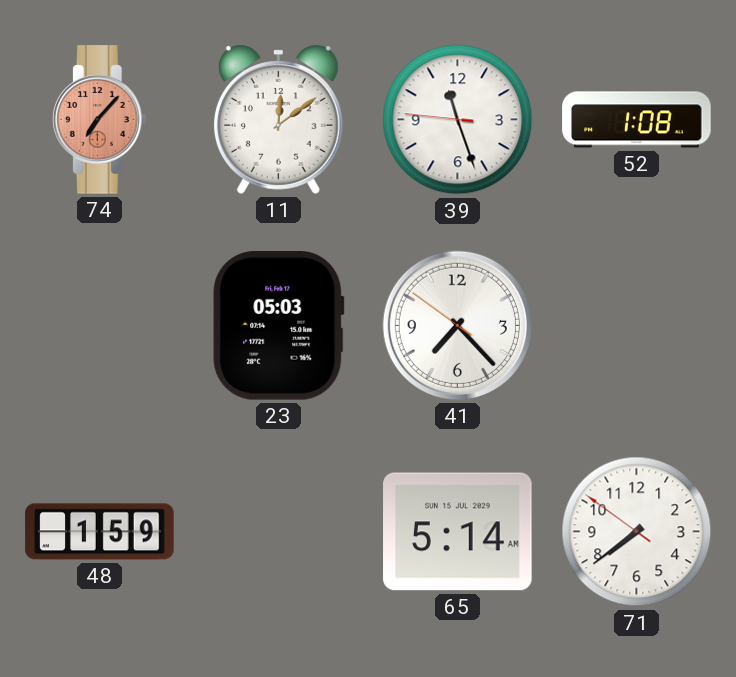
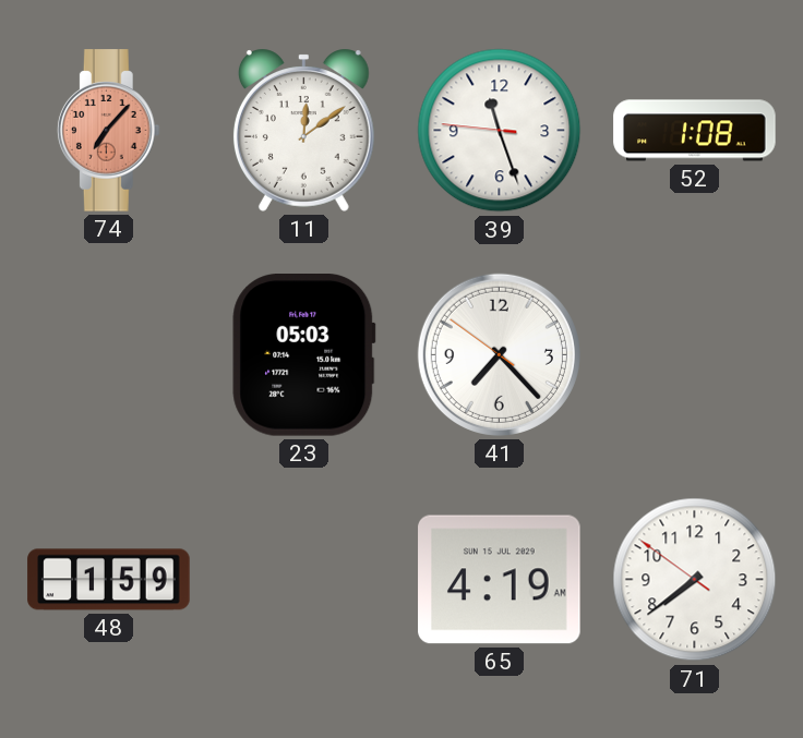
65: 5:14 -> 4:19 (500, 580)
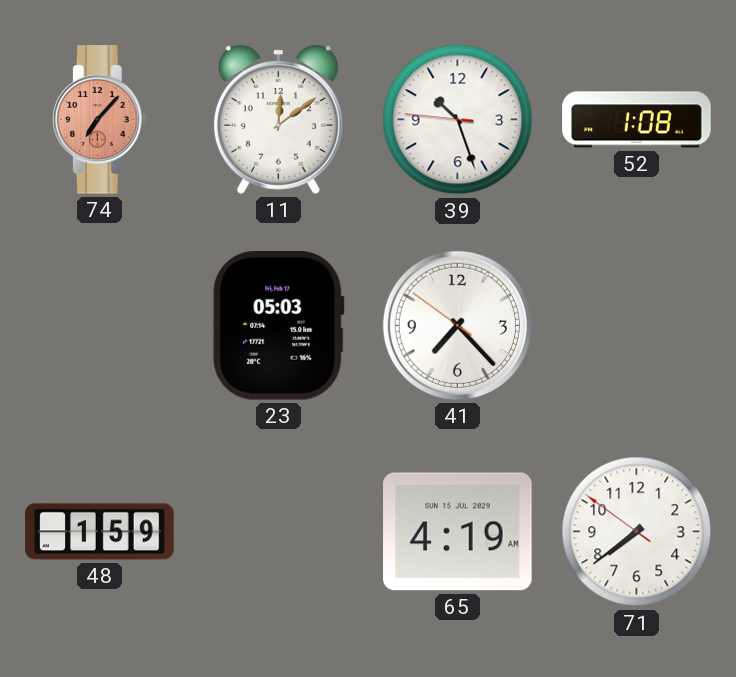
39: 11:26 -> 10:26 (458, 120)
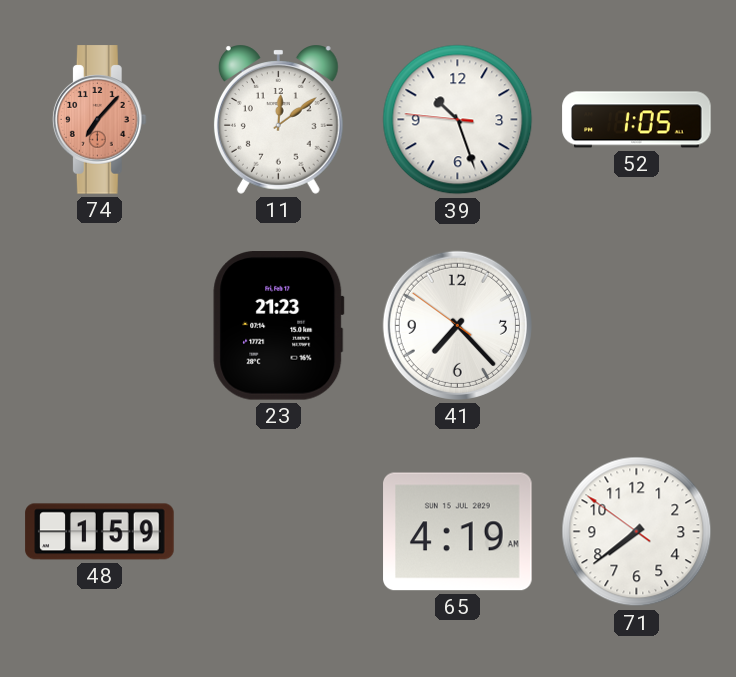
52: 1:08 -> 1:05 (637, 120)
23: 05:03 -> 21:23 (279, 326)
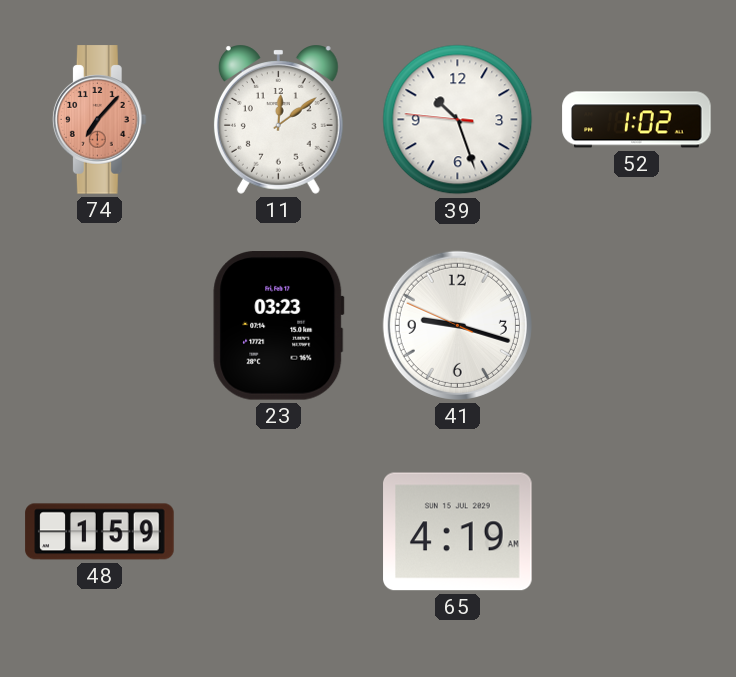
52: 1:05 -> 1:02 (637, 120)
23: 21:23 -> 03:23 (279, 326)
41: 7:22 -> 9:17 (457, 325)
71: 7:38 -> none (637, 532)
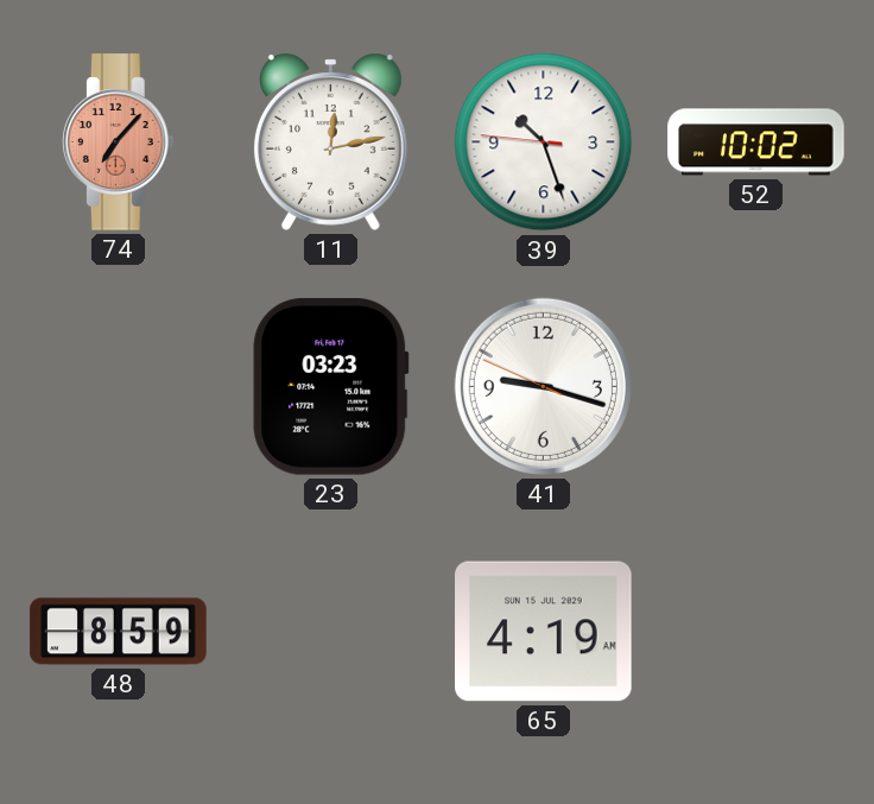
11: 12:09 -> 12:13 (330, 141)
52: 1:02 -> 10:02 (756, 143)
48: 1:59 -> 8:59 (119, 632)
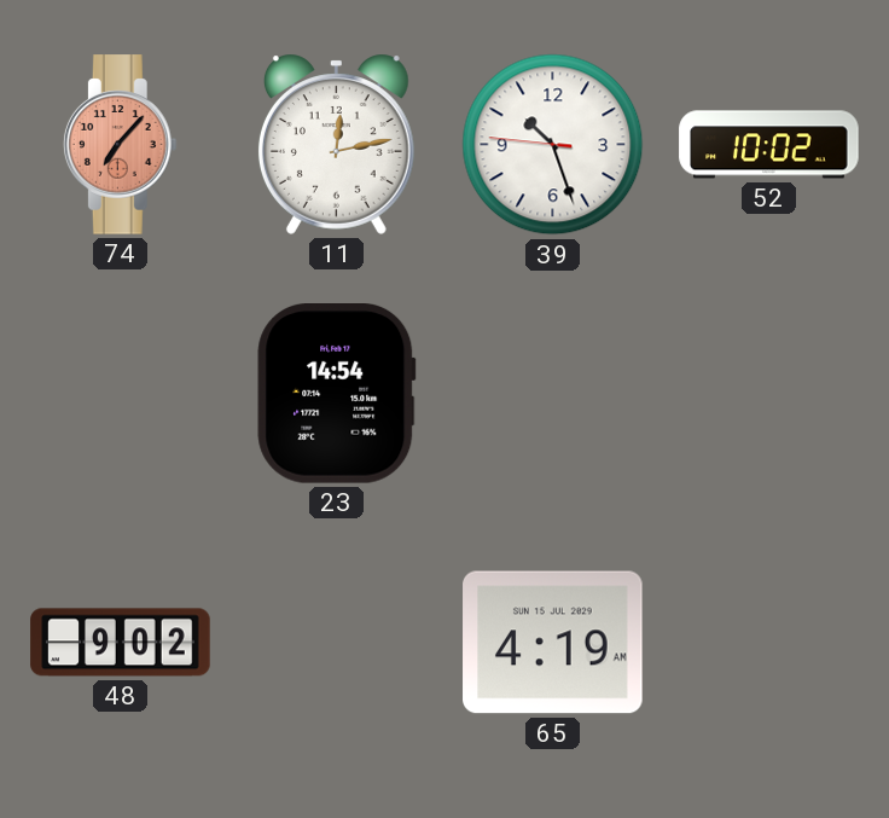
23: 03:23 -> 14:54 (337, 394)
41: 9:17 -> none (543, 386)
48: 8:59 -> 9:02 (121, 643)
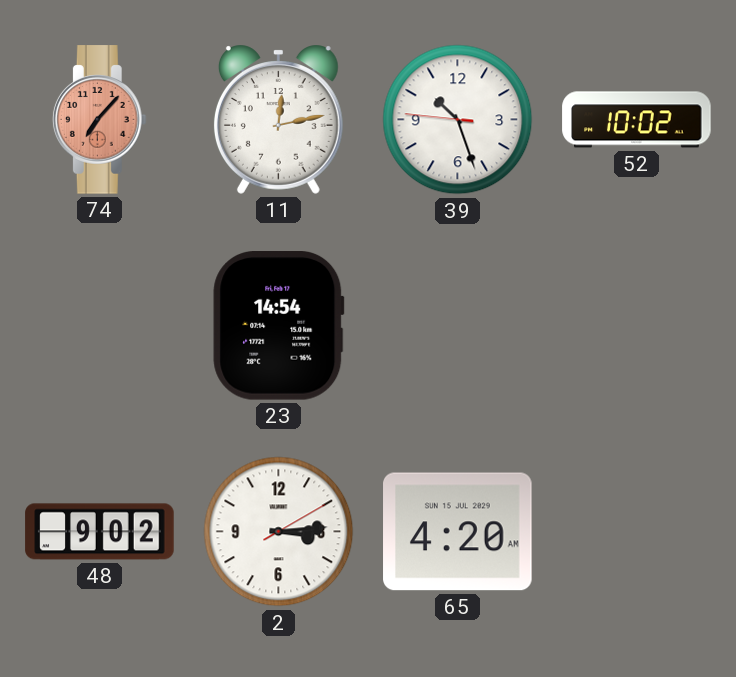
2: none -> 3:14 (279, 532)
65: 4:19 -> 4:20 (458, 532)
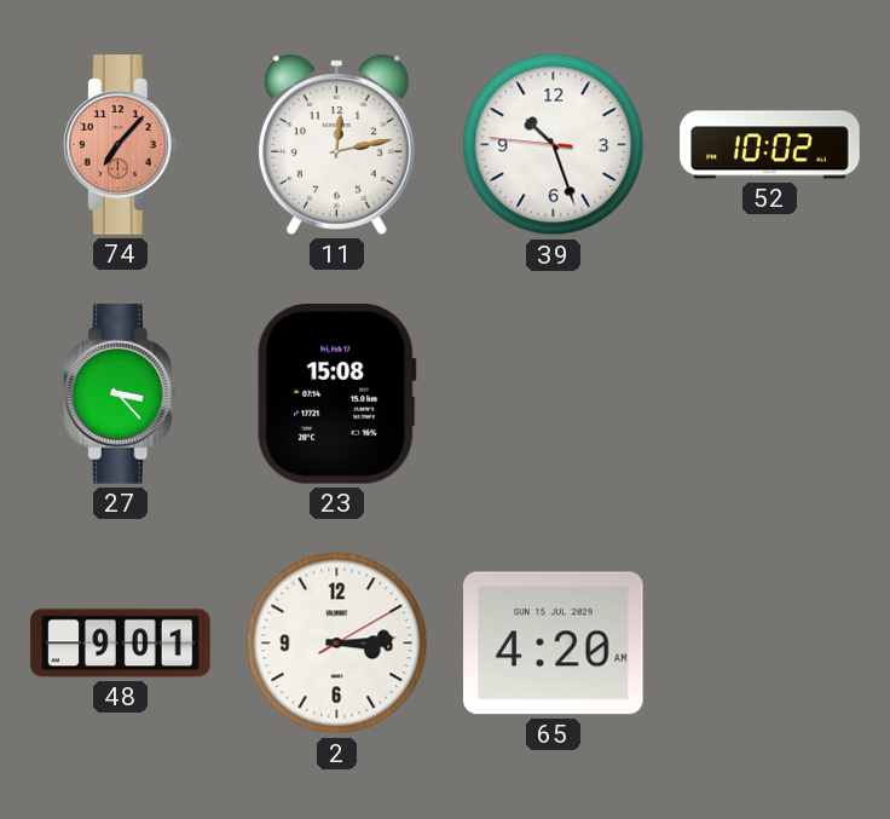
27: none -> 3:23 (120, 394)
23: 14:54 -> 15:08 (337, 394)
48: 9:02 -> 9:01 (121, 644)
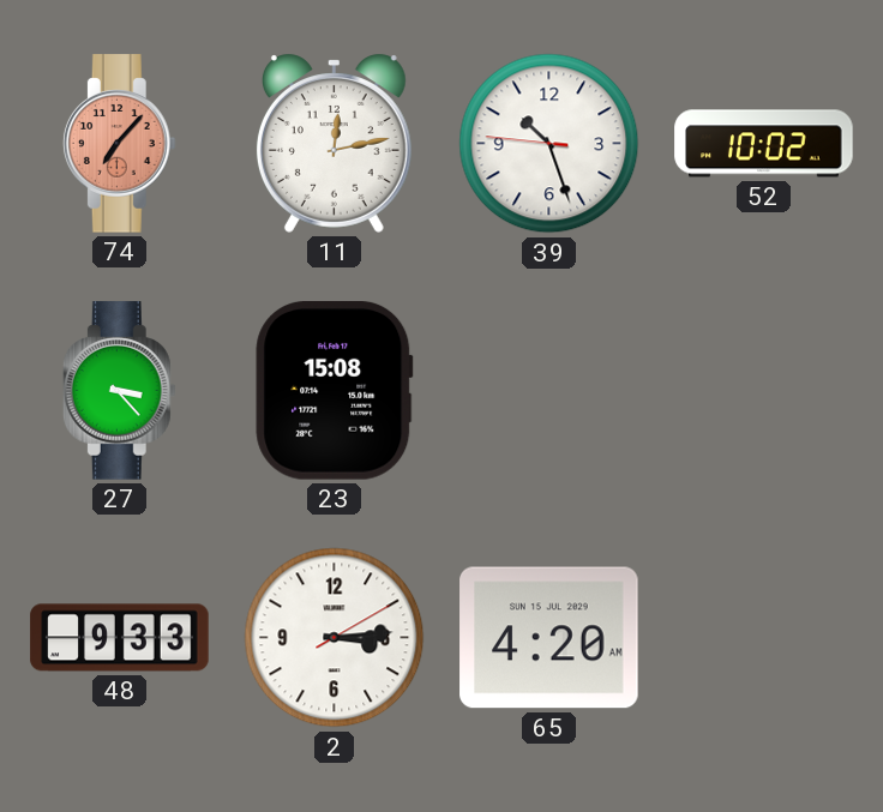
48: 9:01 -> 9:33 (120, 638)
